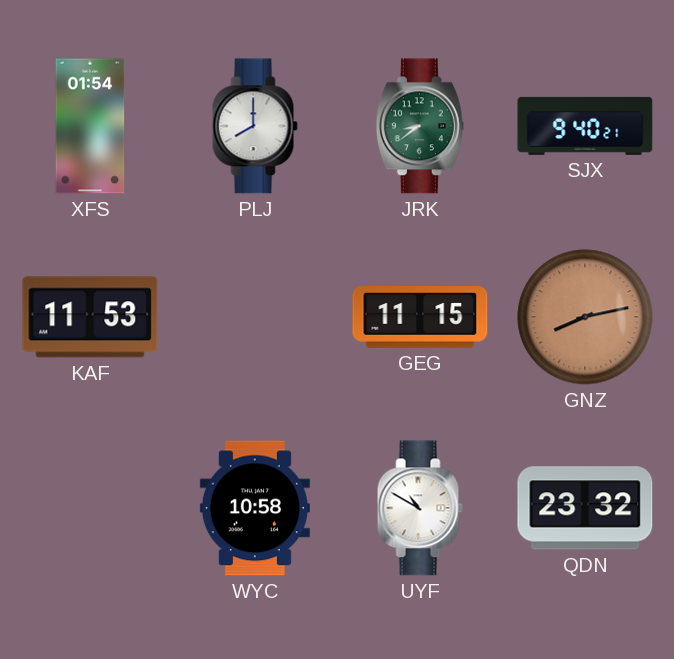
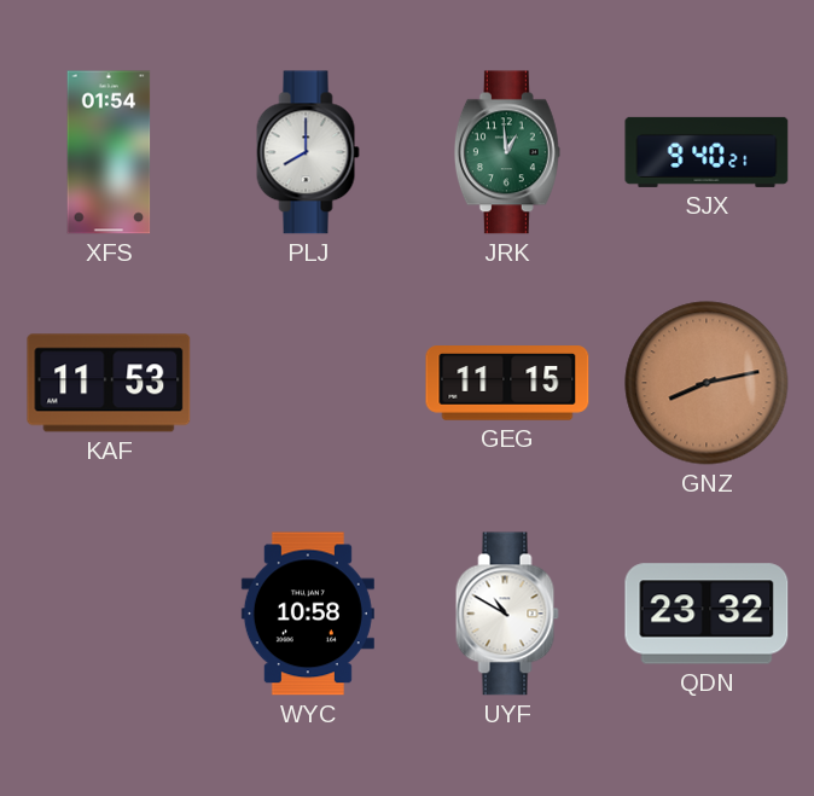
JRK: 8:39 -> 12:59 (507, 152)
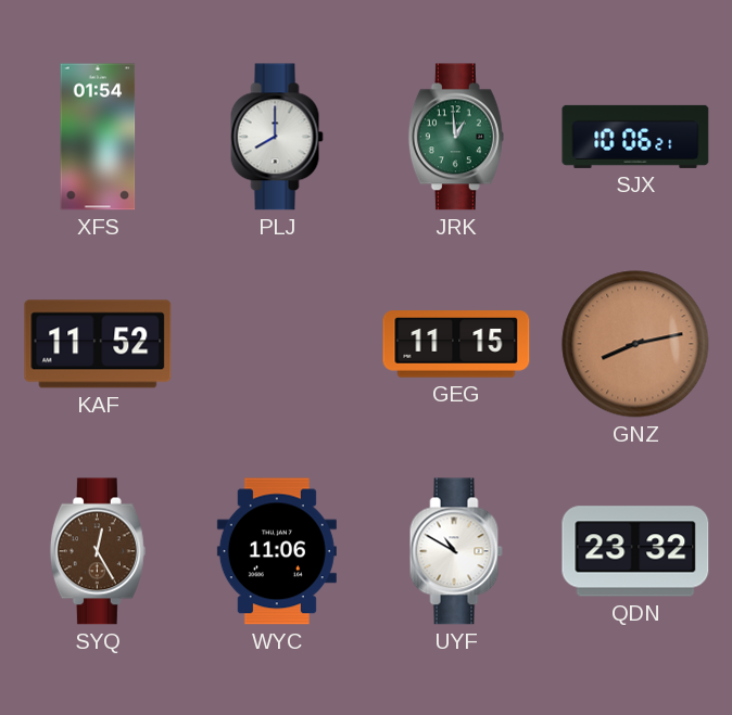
SJX: 9:40 -> 10:06 (635, 137)
KAF: 11:53 -> 11:52 (98, 344)
SYQ: none -> 12:25 (98, 551)
WYC: 10:58 -> 11:06 (277, 551)
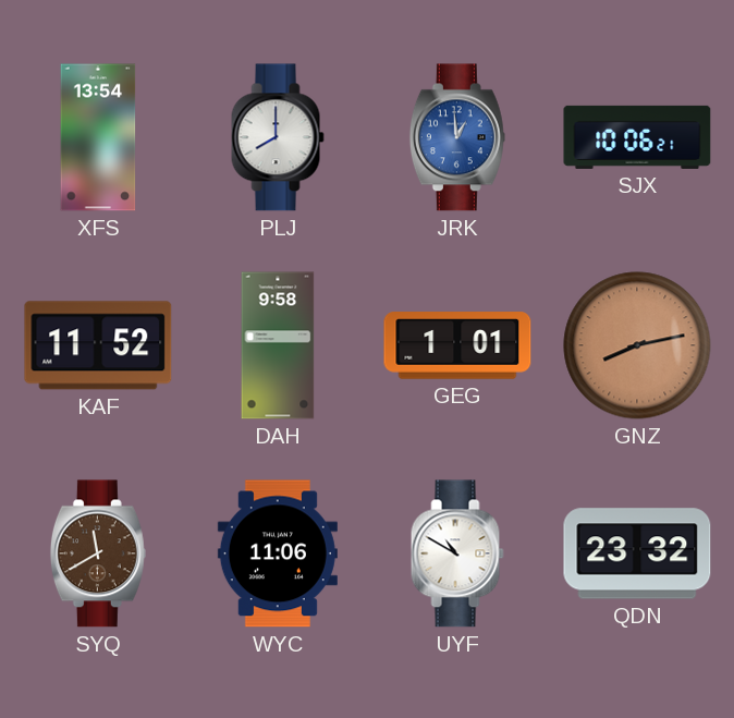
XFS: 01:54 -> 13:54 (98, 137)
JRK dial: green -> blue (457, 137)
DAH: none -> 9:58 (278, 345)
GEG: 11:15 -> 1:01 (457, 345)
SYQ: 12:25 -> 11:40 (98, 553)
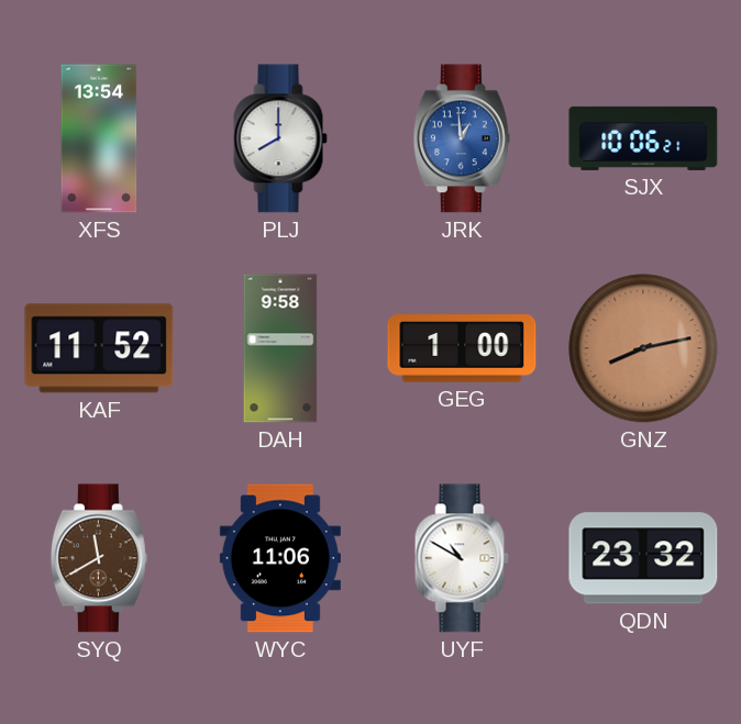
GEG: 1:01 -> 1:00 (462, 348)
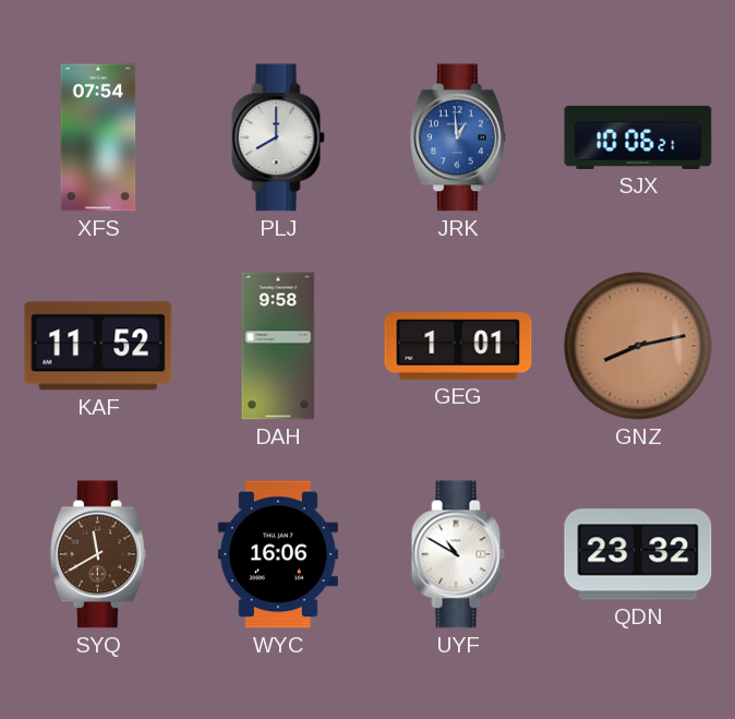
XFS: 13:54 -> 07:54 (98, 137)
GEG: 1:00 -> 1:01 (458, 346)
WYC: 11:06 -> 16:06 (278, 554)
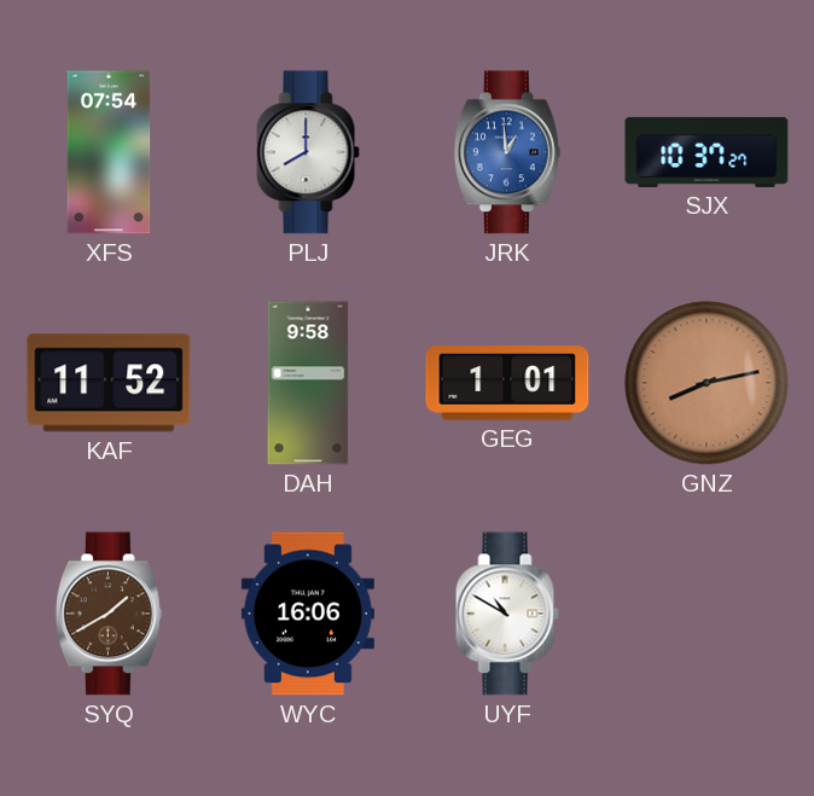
SJX: 10:06 -> 10:37 (707, 152)
SYQ: 11:40 -> 1:40 (109, 614)
QDN: 23:32 -> none (638, 554)
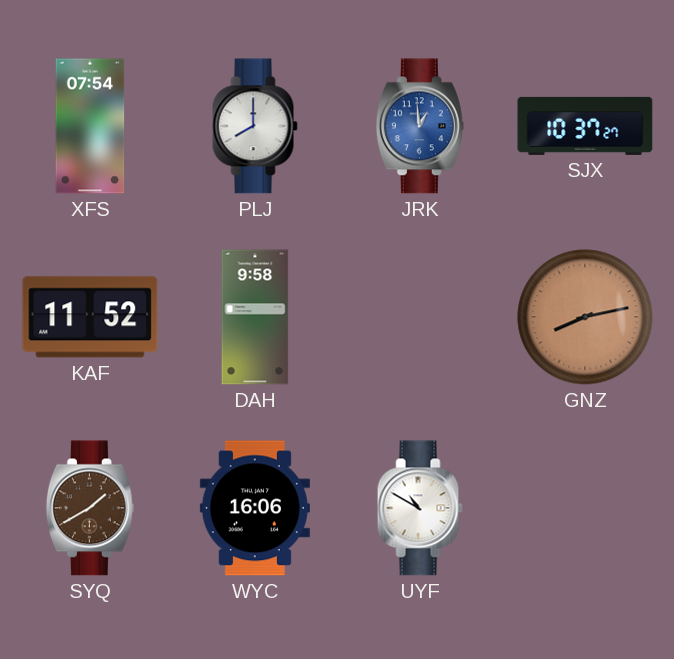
GEG: 1:01 -> none (507, 383)
